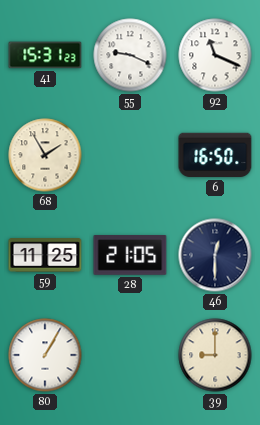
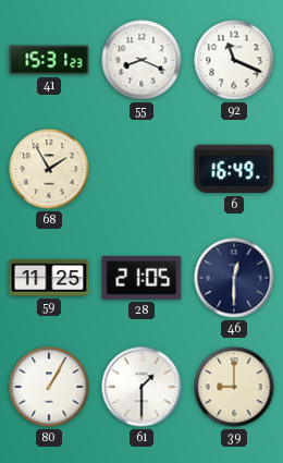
55: 9:19 -> 8:19 (141, 60)
6: 16:50 -> 16:49 (234, 169)
61: none -> 1:30 (141, 387)
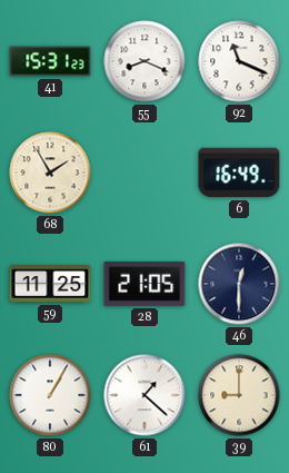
61: 1:30 -> 1:22 (144, 395)
